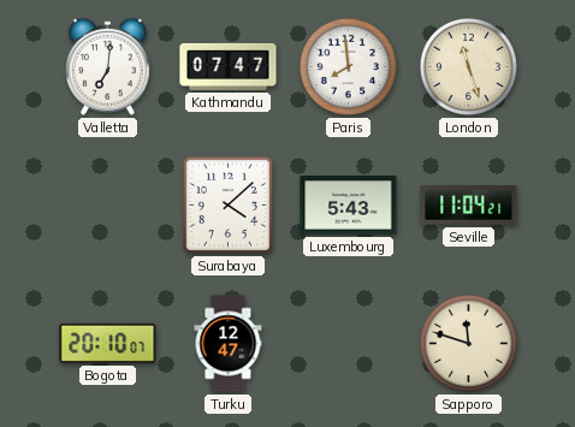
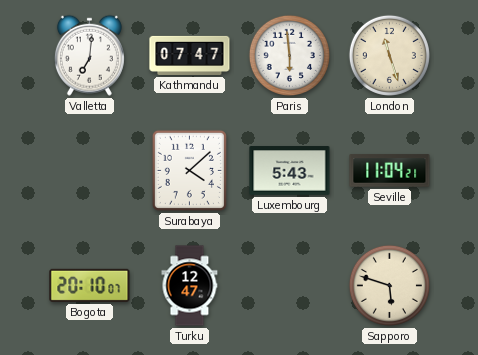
Paris: 7:59 -> 5:59 (289, 55)
Sapporo: 11:48 -> 5:48 (389, 285)
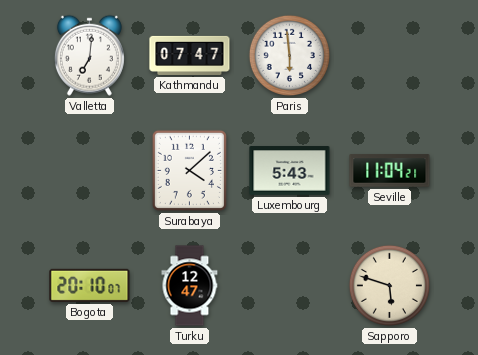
London: 11:27 -> none (389, 55)
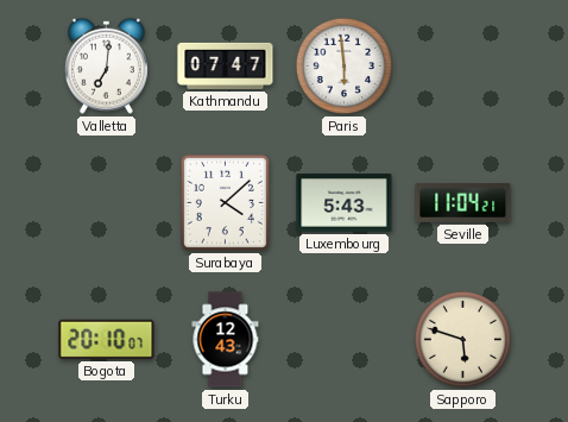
Turku: 12:47 -> 12:43 (226, 340)
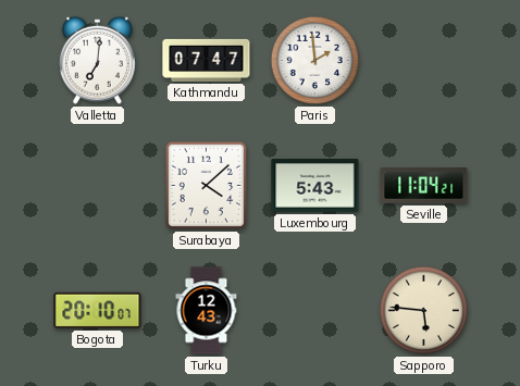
Paris: 5:59 -> 1:59 (314, 60)
Sapporo: 5:48 -> 5:46 (423, 310)
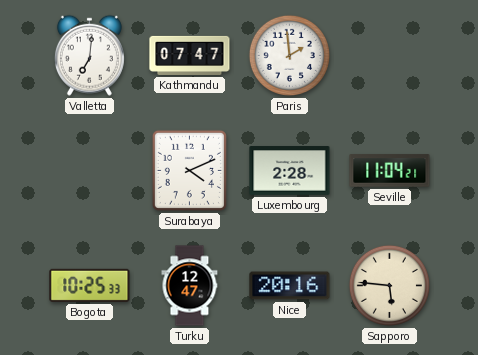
Surabaya: 4:08 -> 4:11 (189, 170)
Luxembourg: 5:43 -> 2:28 (290, 171)
Bogota: 20:10 -> 10:25 (90, 285)
Turku: 12:43 -> 12:47 (190, 286)
Nice: none -> 20:16 (290, 286)
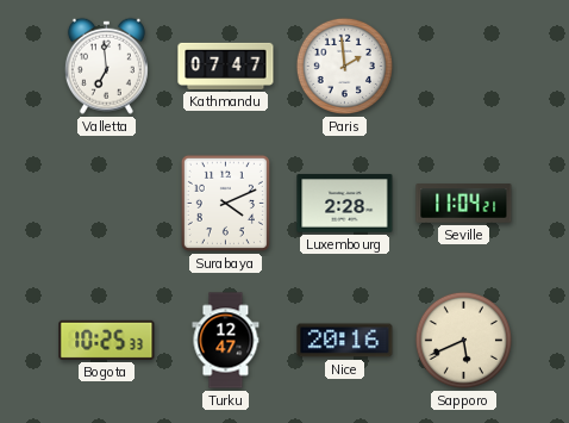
Valletta: 7:01 -> 6:59 (106, 66)
Sapporo: 5:46 -> 5:41 (463, 340)
